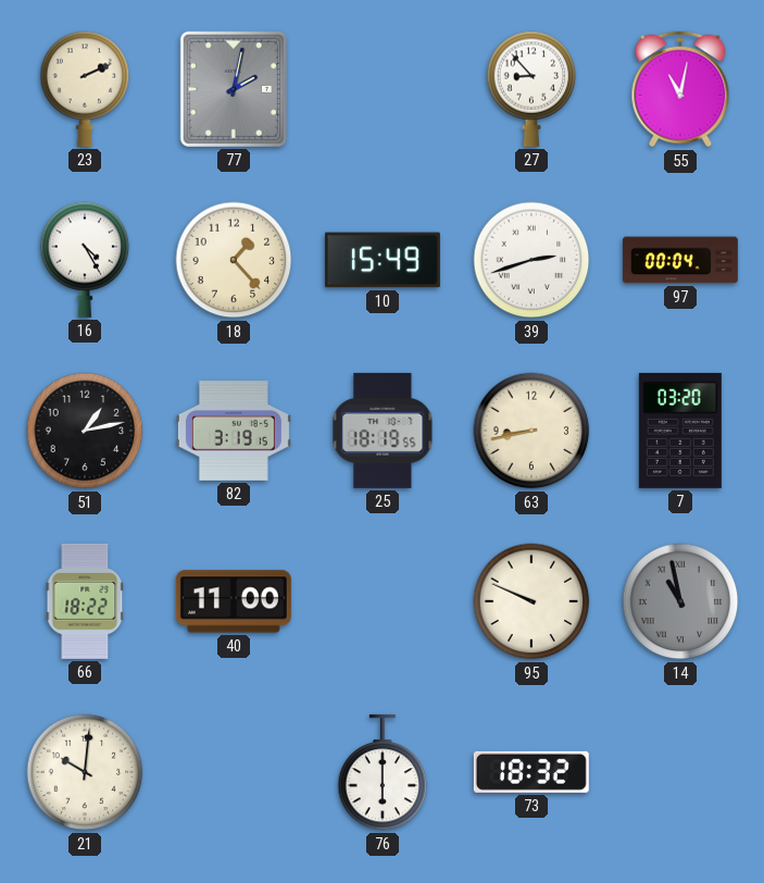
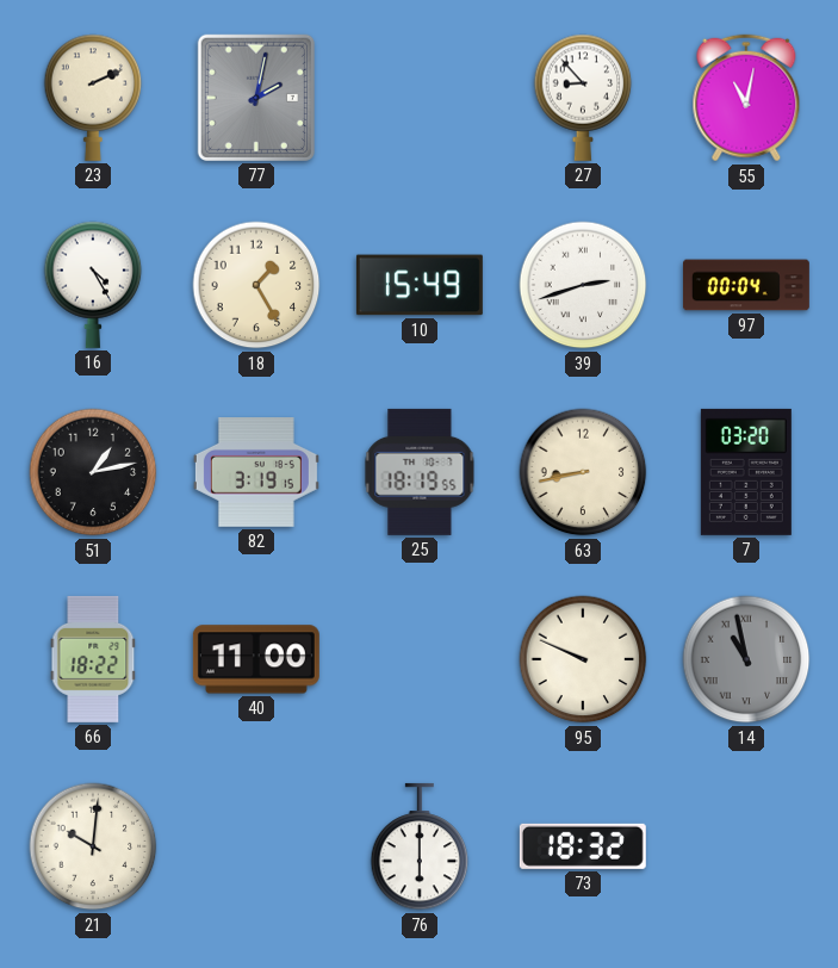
18: 1:23 -> 1:25 (256, 285)
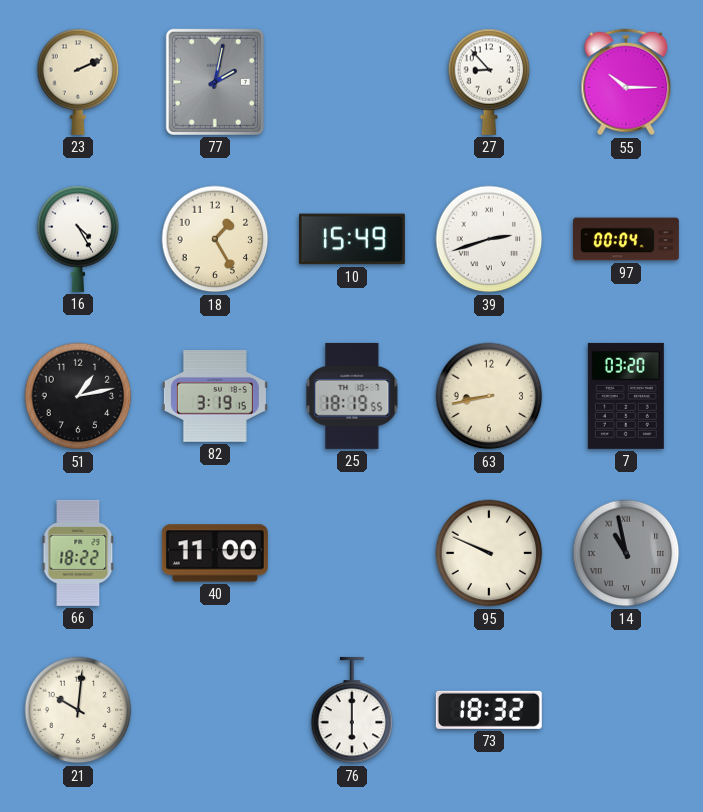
55: 11:02 -> 10:15 (626, 82)
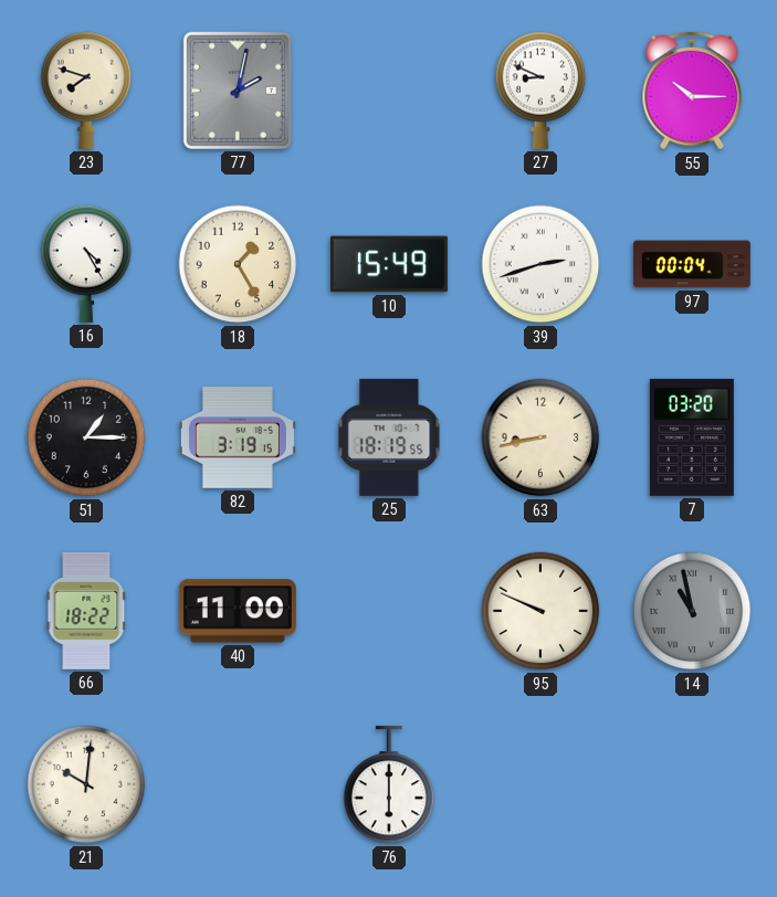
23: 2:11 -> 7:48 (86, 91)
27: 8:53 -> 8:49 (540, 91)
51: 1:13 -> 1:15 (86, 437)
73: 18:32 -> none (489, 710)
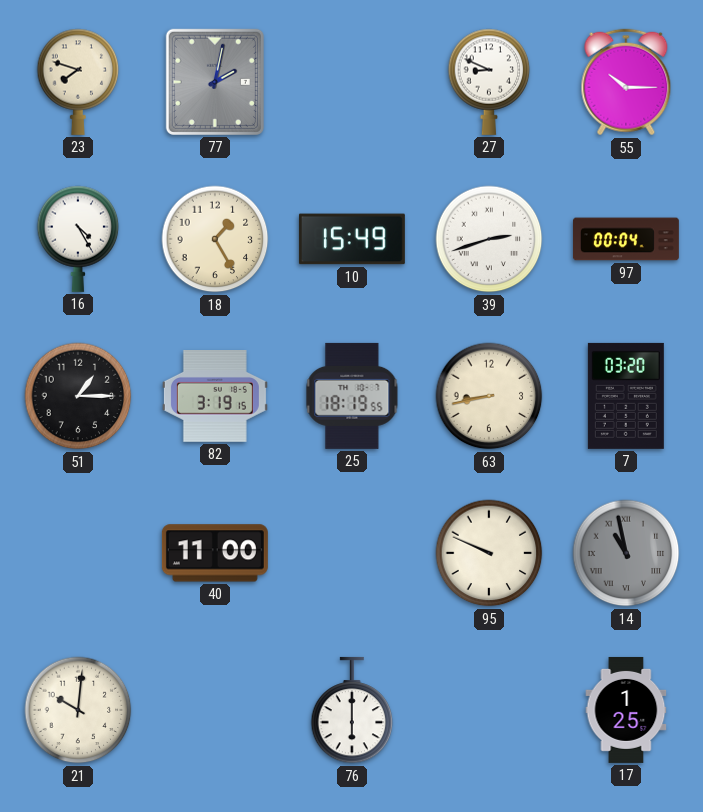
66: 18:22 -> none (86, 611)
17: none -> 1:25 (626, 710)
